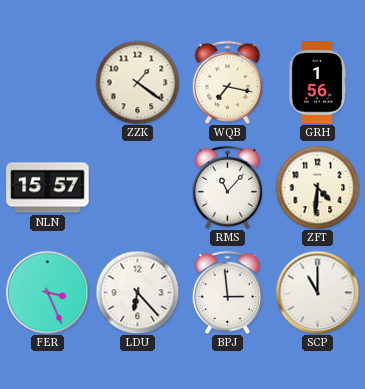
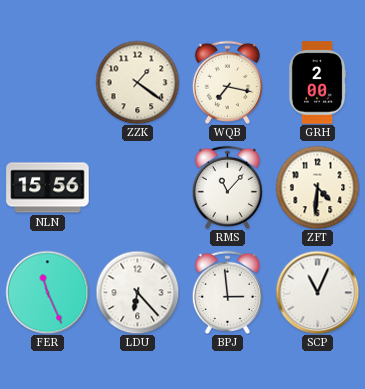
GRH: 1:56 -> 2:00 (317, 83)
NLN: 15:57 -> 15:56 (48, 188)
FER: 3:26 -> 11:26 (47, 292)
SCP: 11:00 -> 11:04 (317, 292)
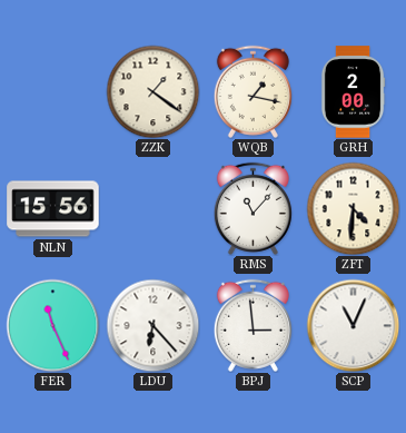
WQB: 7:17 -> 1:17 (252, 91)
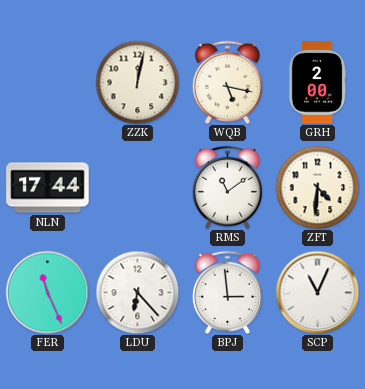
ZZK: 1:21 -> 12:02 (137, 82)
WQB: 1:17 -> 5:17 (227, 82)
NLN: 15:56 -> 17:44 (48, 188)
RMS: 11:07 -> 11:09 (227, 187)
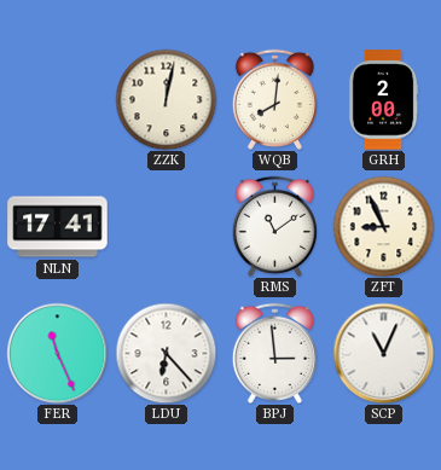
WQB: 5:17 -> 8:01 (274, 99)
NLN: 17:44 -> 17:41 (58, 227)
ZFT: 4:31 -> 8:56 (383, 226)
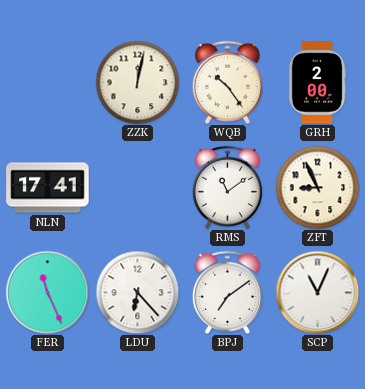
WQB: 8:01 -> 10:24 (227, 82)
BPJ: 2:59 -> 7:09 (227, 292)
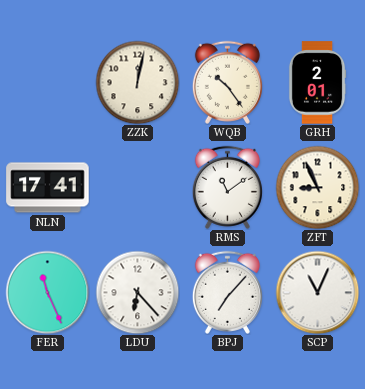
GRH: 2:00 -> 2:01 (317, 83)
BPJ: 7:09 -> 7:07 (227, 292)
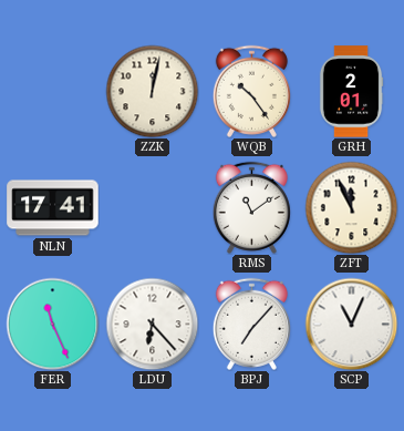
ZFT: 8:56 -> 11:56 (351, 207)
